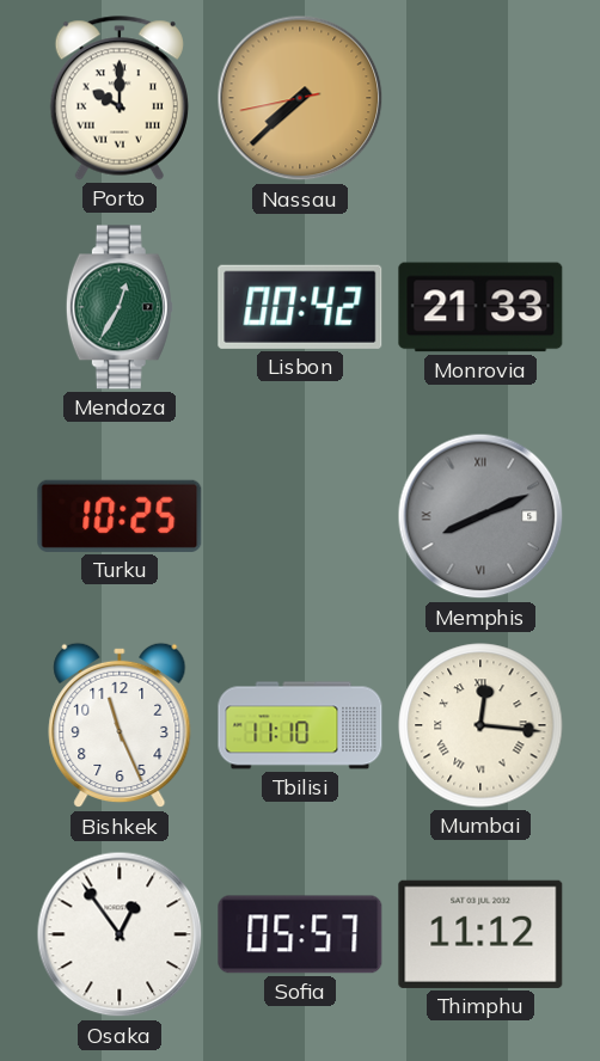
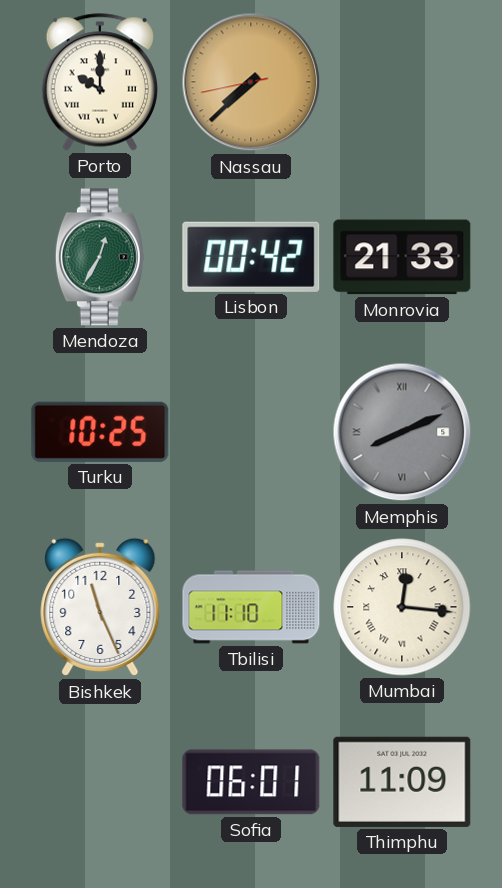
Osaka: 12:54 -> none (120, 934)
Sofia: 05:57 -> 06:01 (251, 782)
Thimphu: 11:12 -> 11:09 (402, 782)
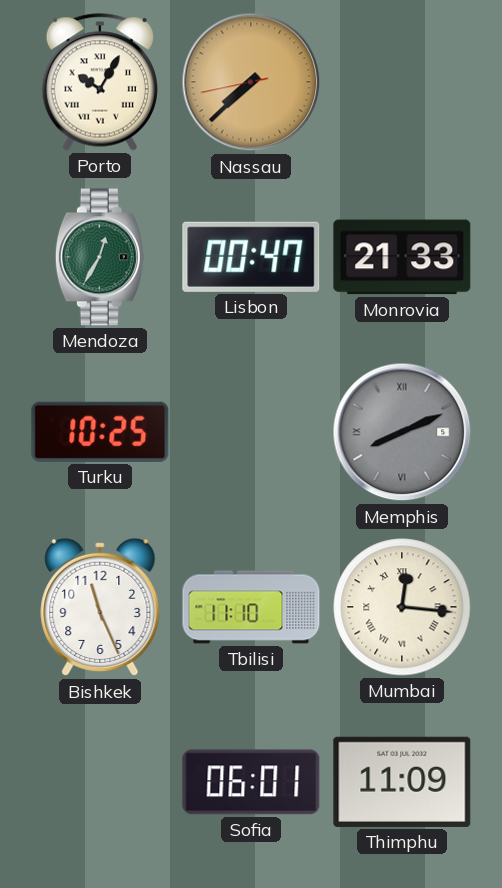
Porto: 10:00 -> 10:05 (100, 82)
Lisbon: 00:42 -> 00:47 (251, 257)
